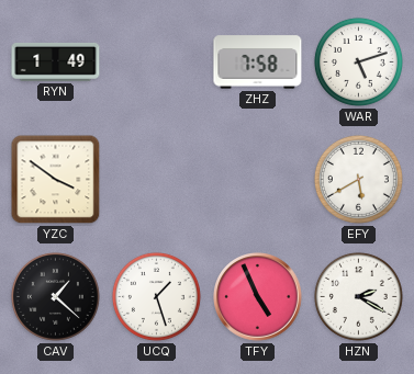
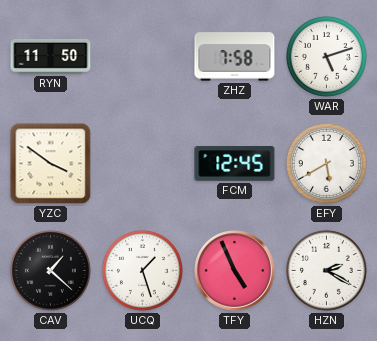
RYN: 1:49 -> 11:50 (51, 56)
FCM: none -> 12:45 (235, 164)
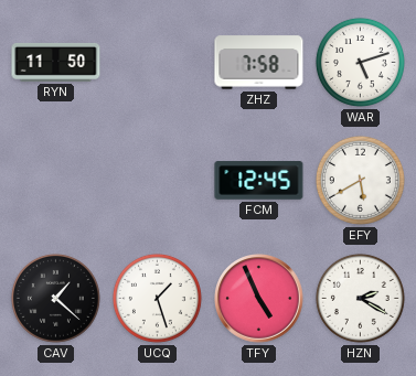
YZC: 3:51 -> none (51, 164)
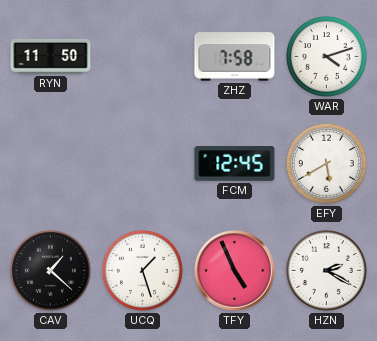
WAR: 5:12 -> 4:12 (326, 56)
